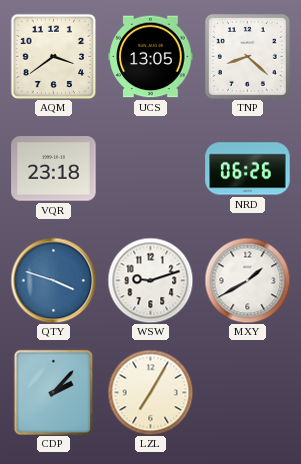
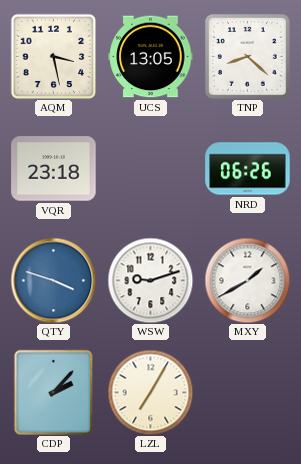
AQM: 3:39 -> 3:28 (53, 56)
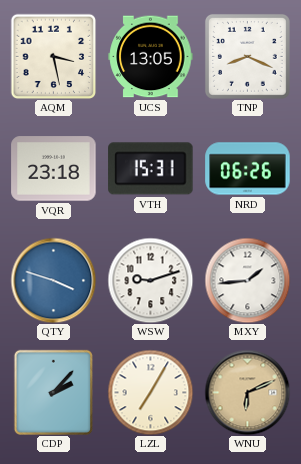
TNP: 8:22 -> 8:19 (247, 56)
VTH: none -> 15:31 (151, 169)
MXY: 1:40 -> 1:44 (247, 280)
WNU: none -> 6:11 (247, 392)
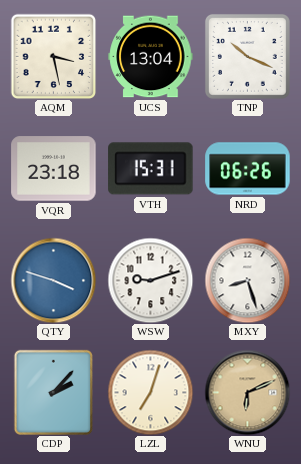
UCS: 13:05 -> 13:04 (151, 57)
TNP: 8:19 -> 10:19 (247, 56)
MXY: 1:44 -> 8:27 (247, 280)
LZL: 7:05 -> 7:03 (150, 392)
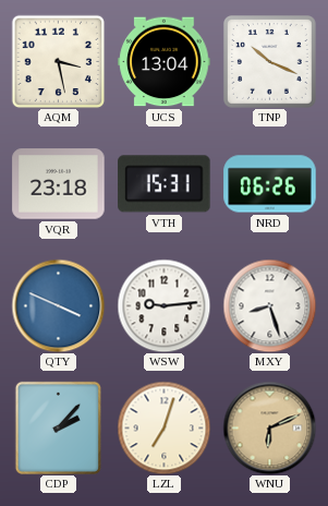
QTY: 3:48 -> 3:49 (58, 305)
WSW: 9:12 -> 9:14 (163, 305)
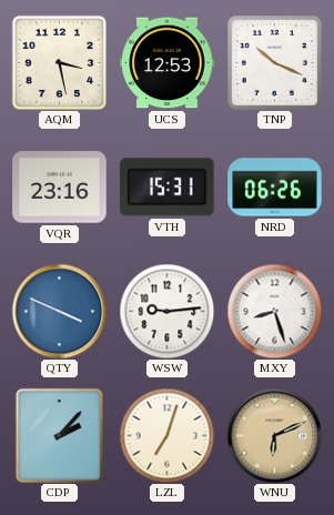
UCS: 13:04 -> 12:53 (168, 63)
VQR: 23:18 -> 23:16 (60, 188)
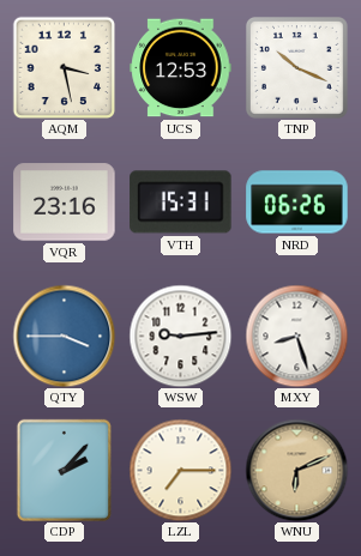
QTY: 3:49 -> 3:45 (64, 336)
LZL: 7:03 -> 7:15 (180, 470)
